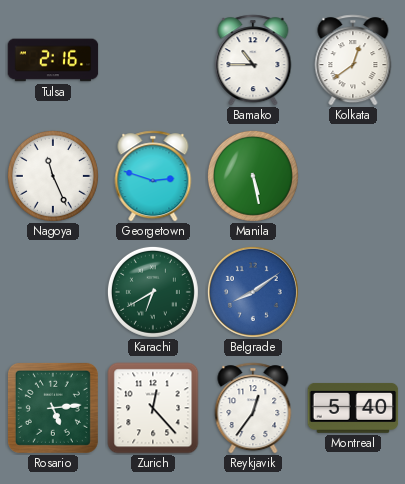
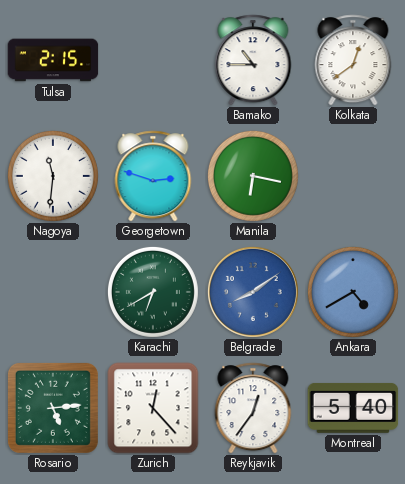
Tulsa: 2:16 -> 2:15 (53, 60)
Nagoya: 11:26 -> 11:31 (53, 176)
Manila: 5:28 -> 6:17 (253, 176)
Ankara: none -> 4:40 (353, 292)
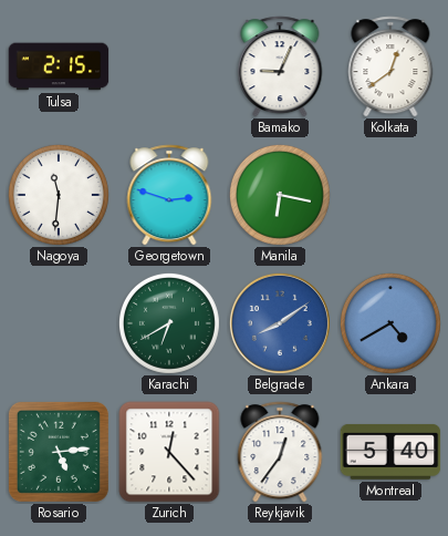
Bamako: 10:45 -> 9:04 (280, 66)
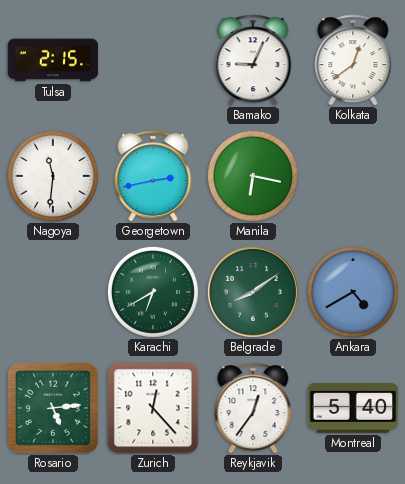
Georgetown: 2:48 -> 2:43 (153, 176)
Belgrade dial: blue -> green (253, 292)
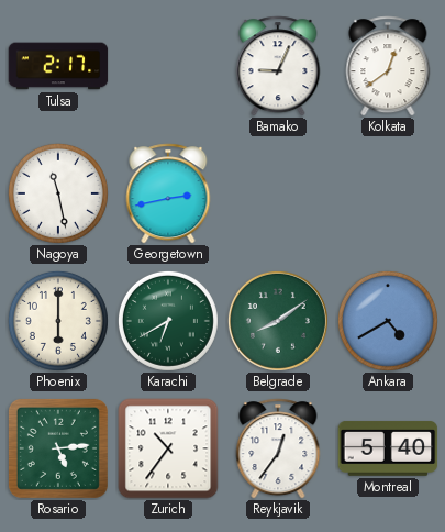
Tulsa: 2:15 -> 2:17 (58, 66)
Nagoya: 11:31 -> 11:28 (58, 193)
Manila: 6:17 -> none (253, 176)
Phoenix: none -> 6:00 (58, 321)
Zurich: 12:23 -> 10:36 (168, 448)
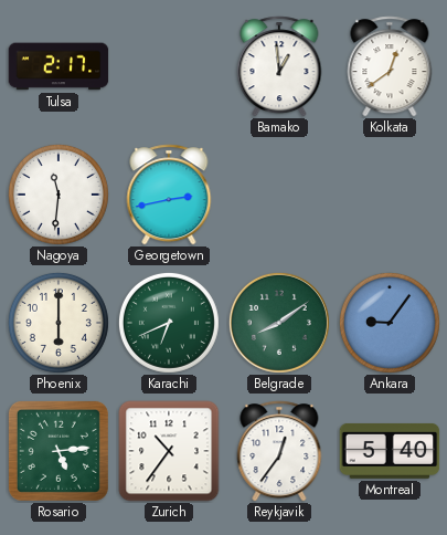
Bamako: 9:04 -> 12:59 (279, 66)
Nagoya: 11:28 -> 11:31 (58, 195)
Karachi: 6:40 -> 6:41 (169, 323)
Ankara: 4:40 -> 9:06 (390, 323)
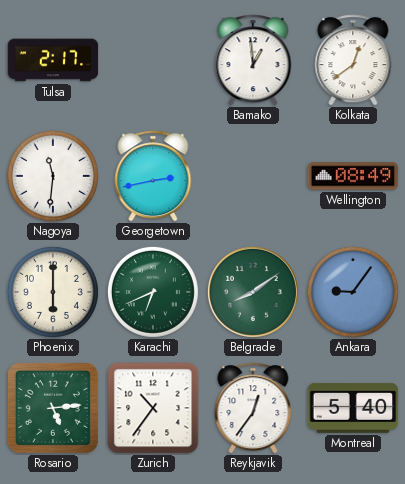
Wellington: none -> 08:49 (353, 176)
